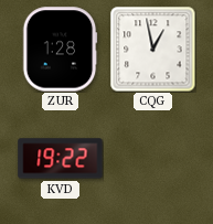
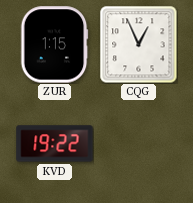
ZUR: 1:28 -> 1:15 (54, 45)
CQG: 12:58 -> 12:56 (138, 44)
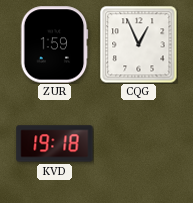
ZUR: 1:15 -> 1:59 (54, 45)
KVD: 19:22 -> 19:18 (55, 144)
